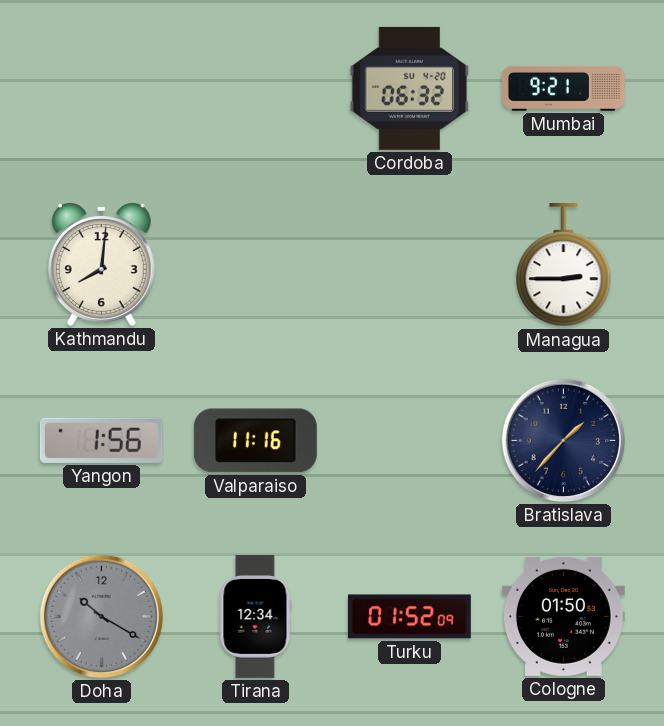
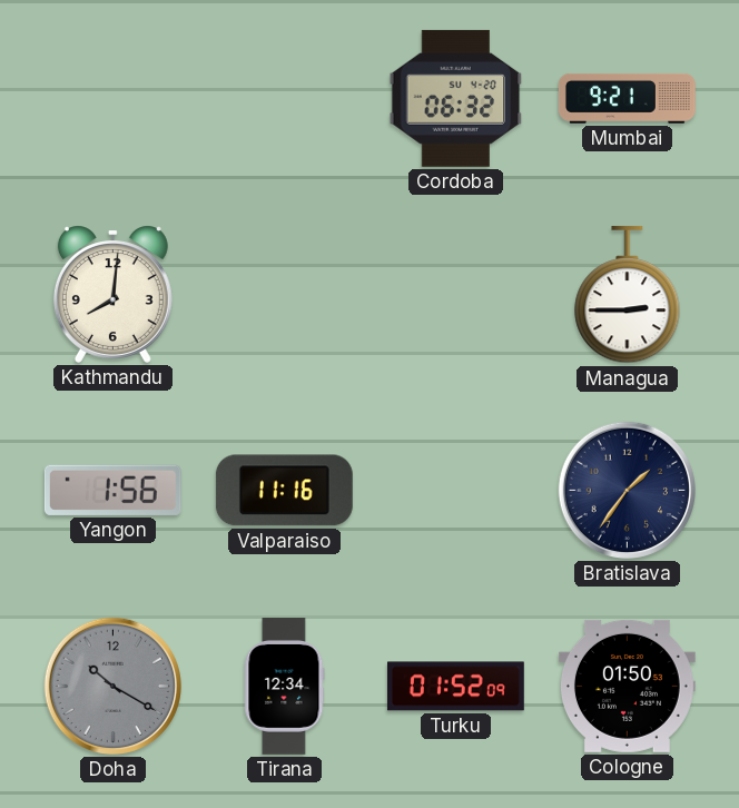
Bratislava: 1:37 -> 1:36 (627, 490)
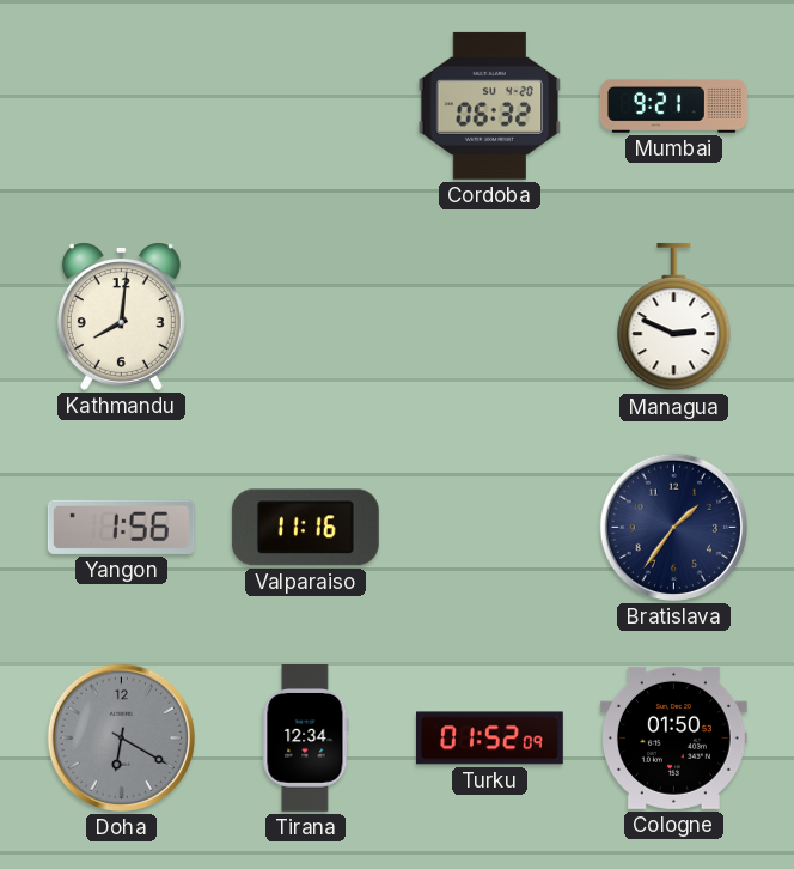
Managua: 2:45 -> 2:49 (674, 317)
Doha: 10:20 -> 6:20 (121, 737)
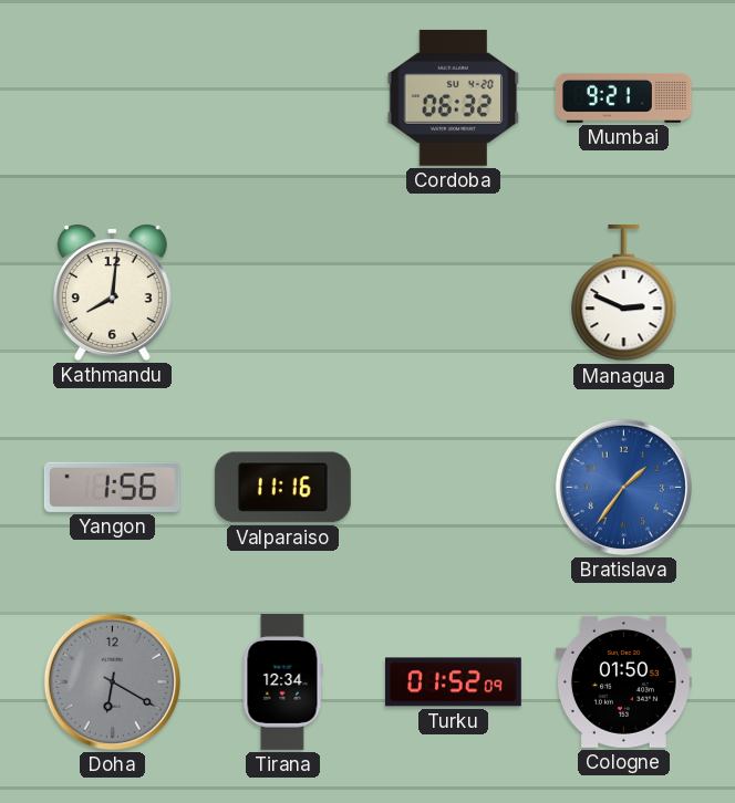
Bratislava dial: navy -> blue (623, 487)
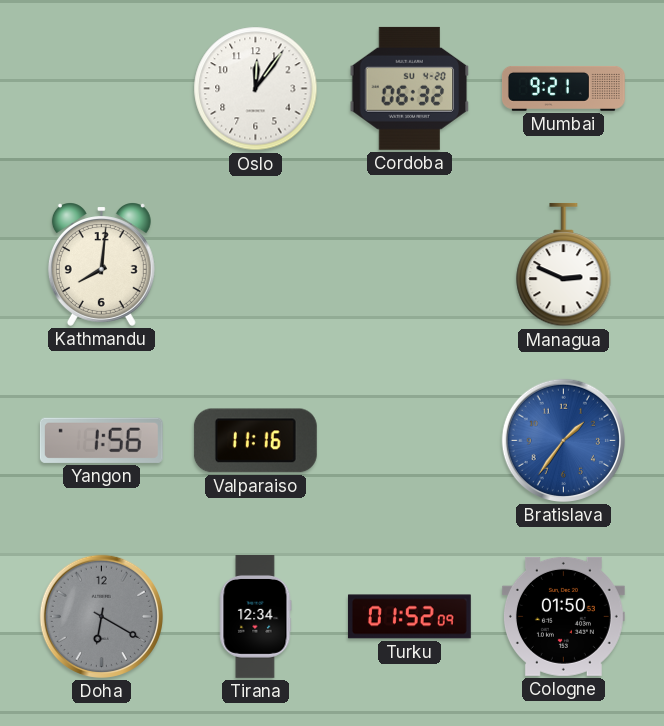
Oslo: none -> 12:06 (256, 89)
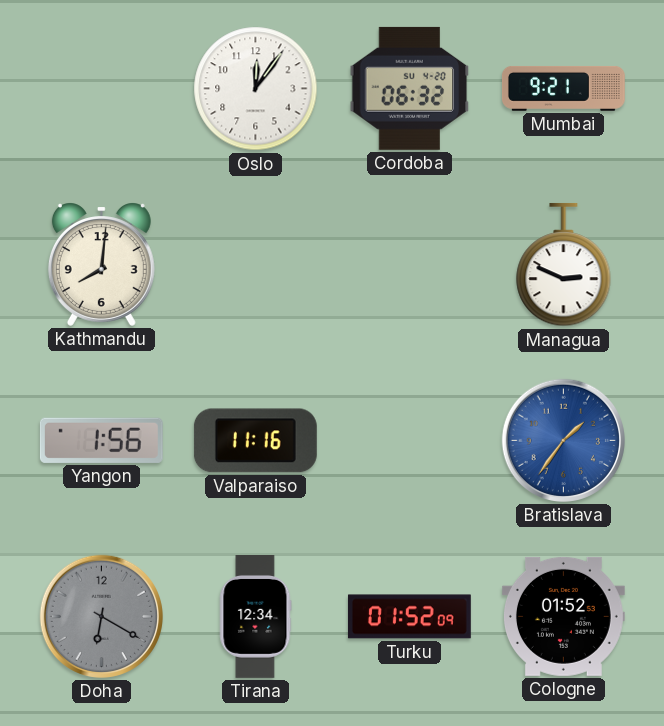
Cologne: 01:50 -> 01:52 (563, 616)
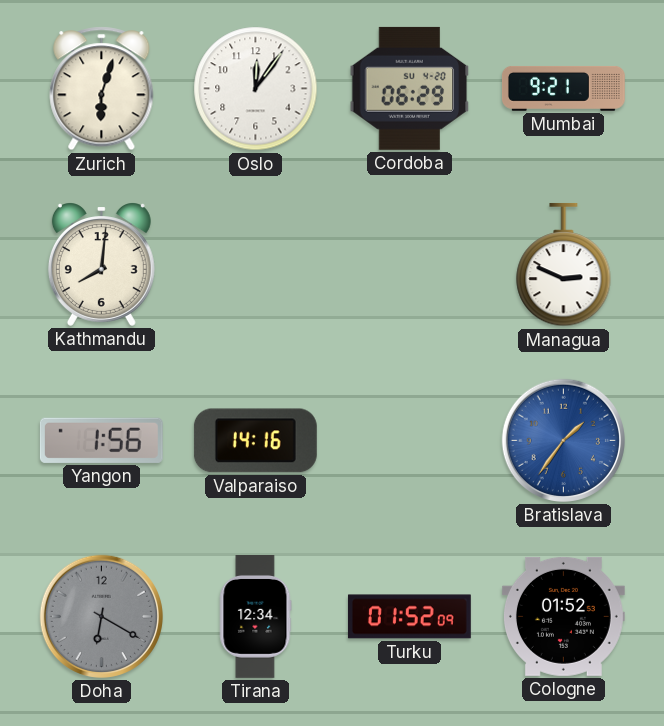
Zurich: none -> 6:03 (102, 89)
Cordoba: 06:32 -> 06:29 (410, 88)
Valparaiso: 11:16 -> 14:16 (255, 441)
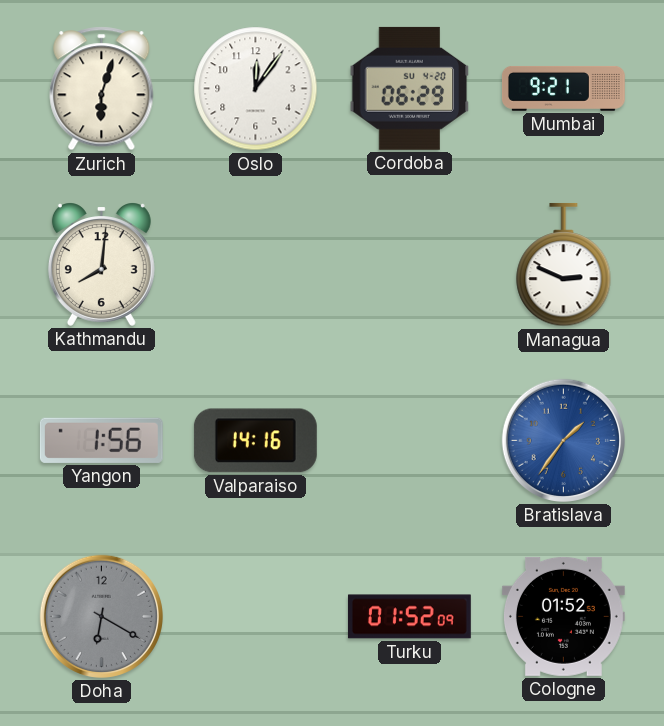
Tirana: 12:34 -> none (255, 617)
